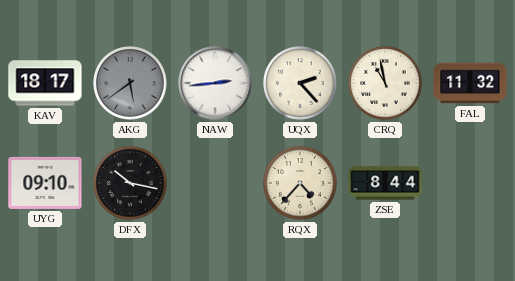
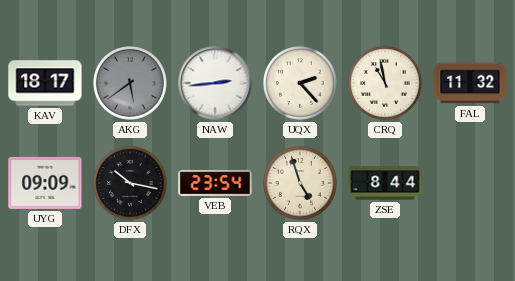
UYG: 09:10 -> 09:09 (45, 183)
VEB: none -> 23:54 (215, 183)
RQX: 4:37 -> 4:57 (301, 184)
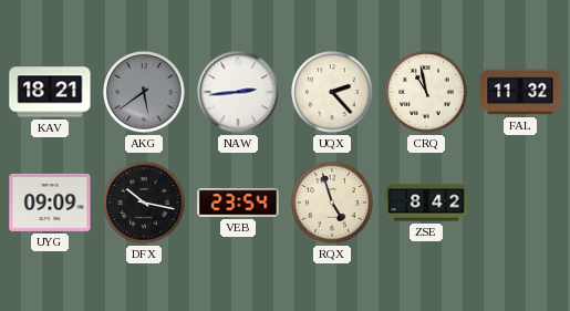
KAV: 18:17 -> 18:21 (50, 92)
ZSE: 8:44 -> 8:42 (426, 203)
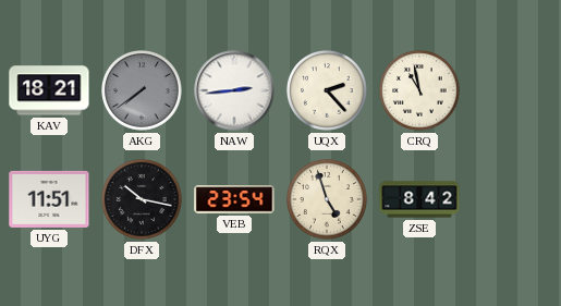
AKG: 5:39 -> 7:39 (143, 91)
FAL: 11:32 -> none (520, 92)
UYG: 09:09 -> 11:51 (49, 199)
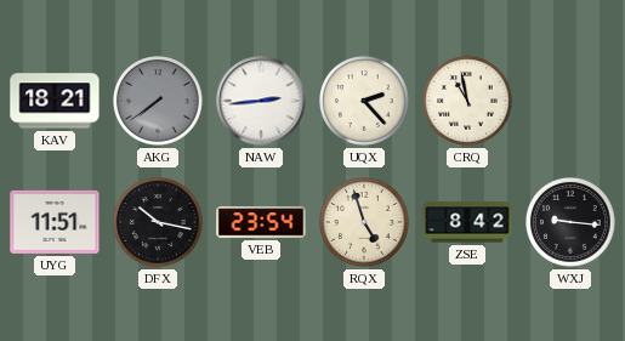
WXJ: none -> 9:16 (572, 223)
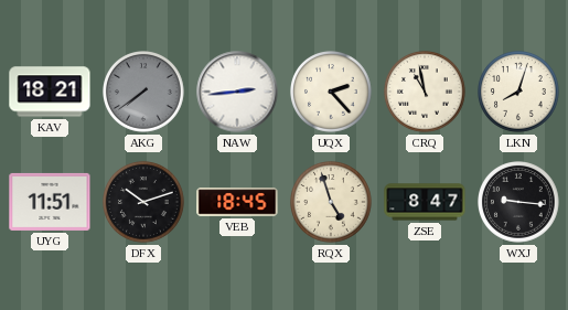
LKN: none -> 8:03 (519, 93)
DFX: 10:17 -> 10:12 (144, 203)
VEB: 23:54 -> 18:45 (237, 202)
ZSE: 8:42 -> 8:47 (425, 202)
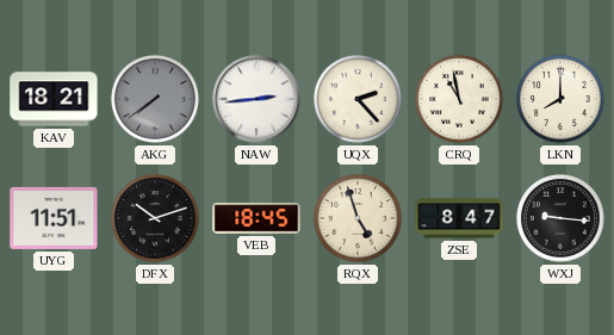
LKN: 8:03 -> 8:00 (562, 100)
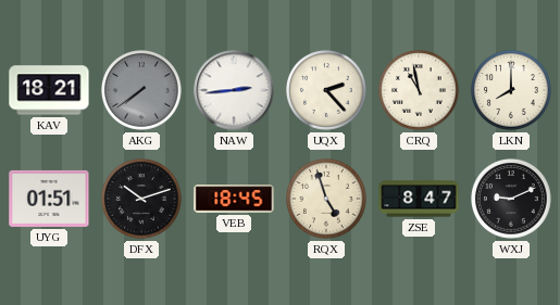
UYG: 11:51 -> 01:51 (49, 199)
WXJ: 9:16 -> 9:11 (512, 200)
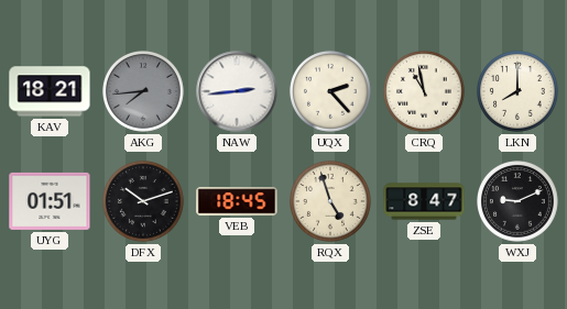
AKG: 7:39 -> 7:44 (144, 92)
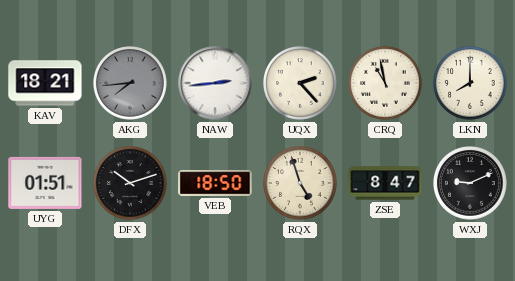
VEB: 18:45 -> 18:50 (215, 183)
